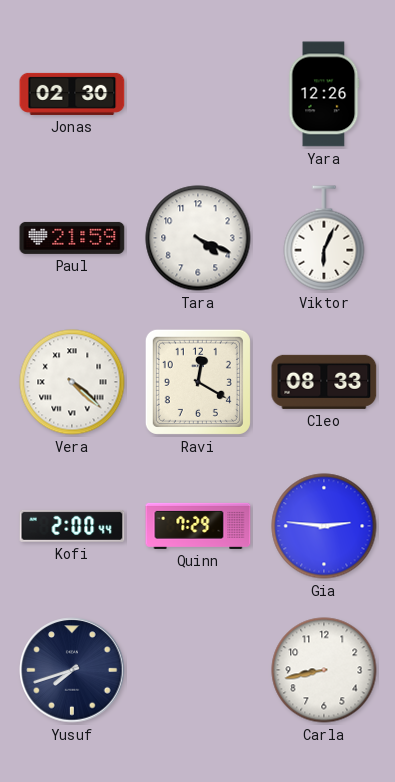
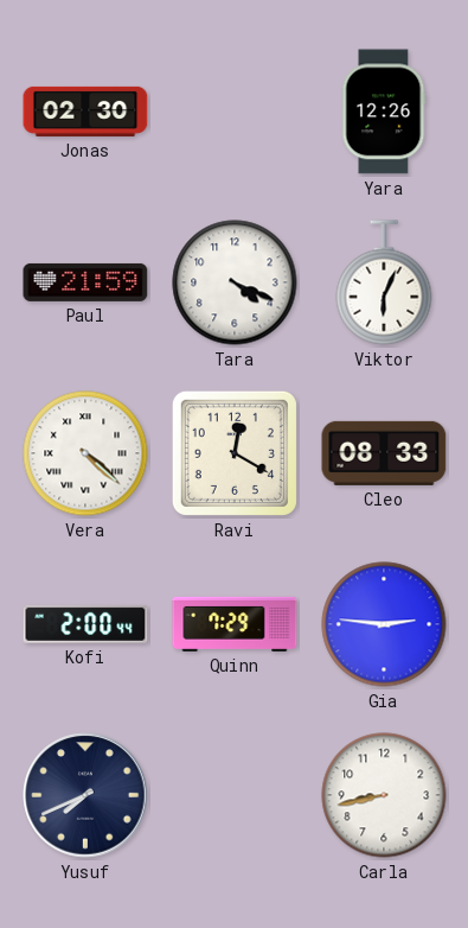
Yusuf: 7:42 -> 7:41 (85, 795)
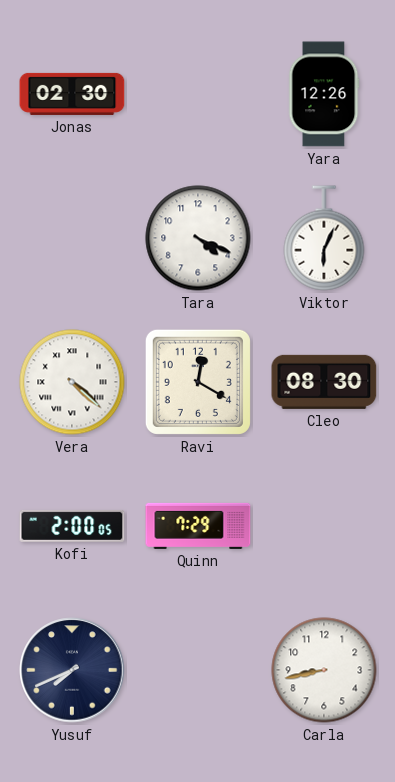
Paul: 21:59 -> none (85, 282)
Cleo: 08:33 -> 08:30 (324, 382)
Kofi: 2:00:44 -> 2:00:05 (72, 526)
Gia: 2:46 -> none (384, 624)
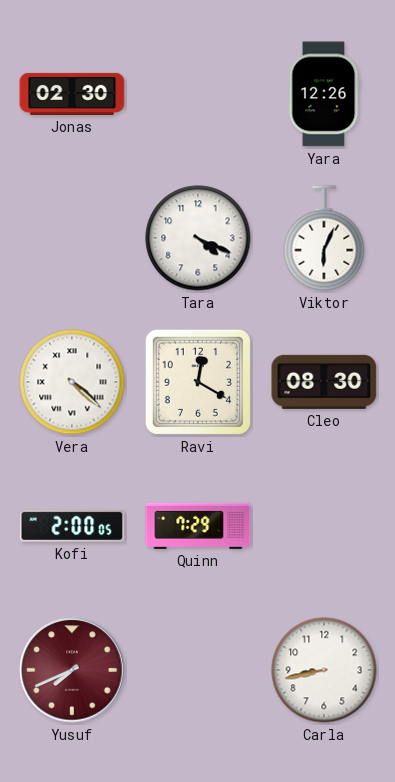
Yusuf dial: navy -> burgundy (72, 670)
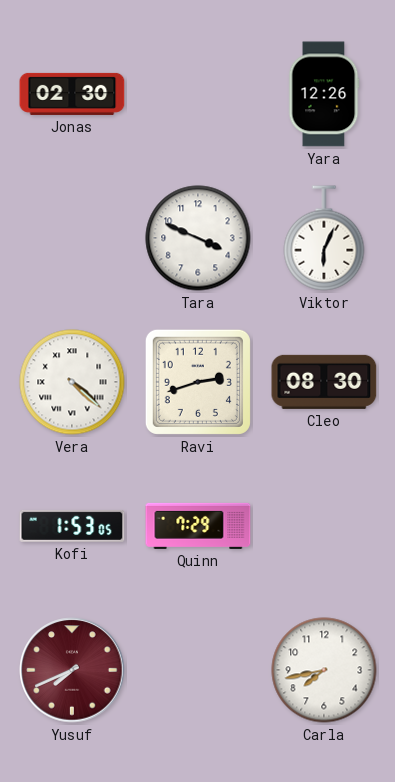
Tara: 4:19 -> 3:49 (198, 238)
Ravi: 12:20 -> 2:42 (198, 382)
Kofi: 2:00 -> 1:53 (72, 526)
Carla: 8:43 -> 7:43 (324, 670)
